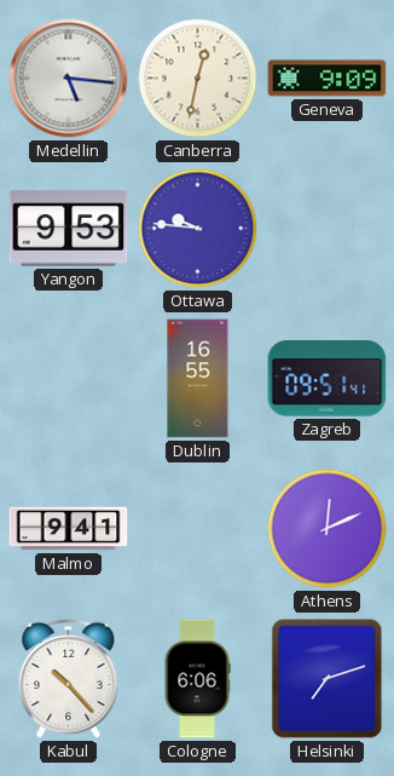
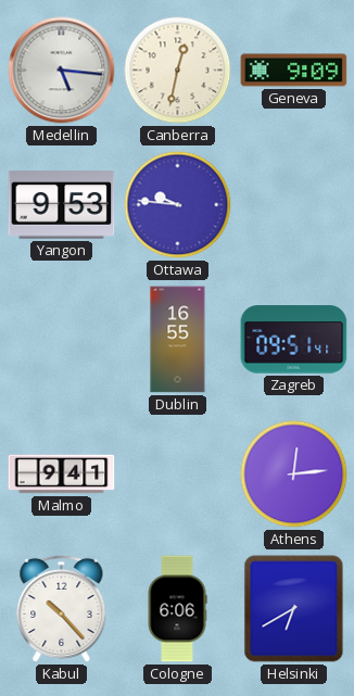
Athens: 12:11 -> 12:14 (294, 474)
Helsinki: 7:12 -> 6:40 (294, 609)
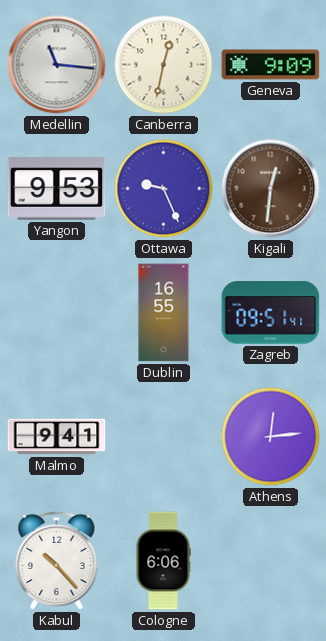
Medellin: 5:16 -> 11:16 (57, 65)
Ottawa: 9:46 -> 9:26 (164, 189)
Kigali: none -> 12:31 (271, 189)
Helsinki: 6:40 -> none (294, 609)
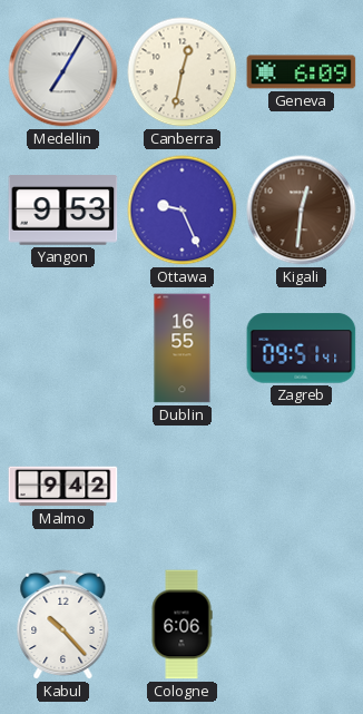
Medellin: 11:16 -> 7:05 (63, 72)
Geneva: 9:09 -> 6:09 (302, 72)
Malmo: 9:41 -> 9:42 (63, 487)
Athens: 12:14 -> none (271, 437)
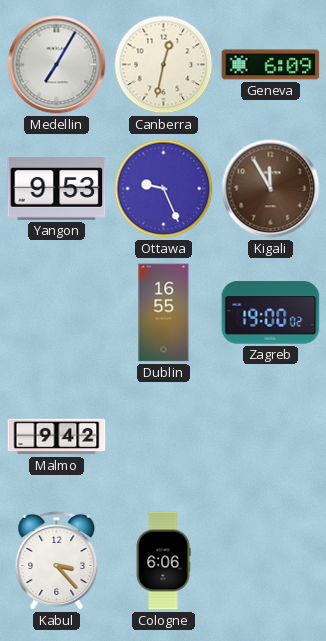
Kigali: 12:31 -> 11:55 (271, 189)
Zagreb: 09:51 -> 19:00 (271, 313)
Kabul: 10:23 -> 3:23 (57, 561)
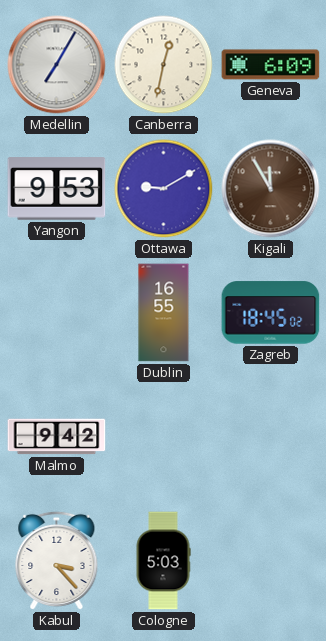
Ottawa: 9:26 -> 9:10 (164, 189)
Zagreb: 19:00 -> 18:45 (271, 313)
Cologne: 6:06 -> 5:03 (163, 561)
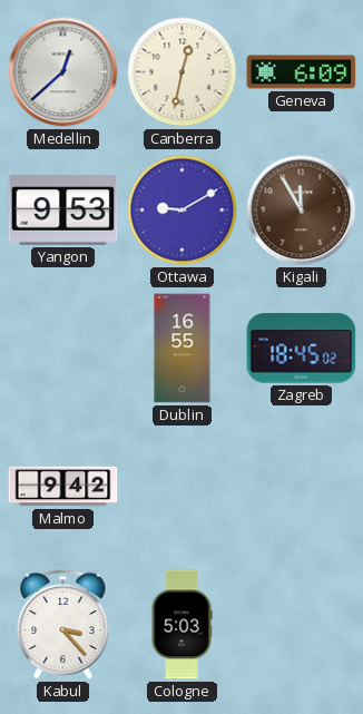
Medellin: 7:05 -> 12:38 (63, 72)
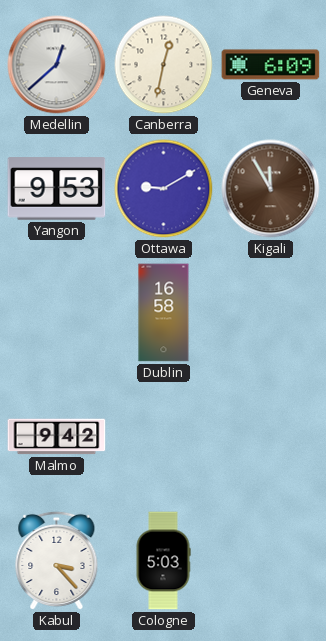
Dublin: 16:55 -> 16:58 (164, 313)
Zagreb: 18:45 -> none (302, 349)
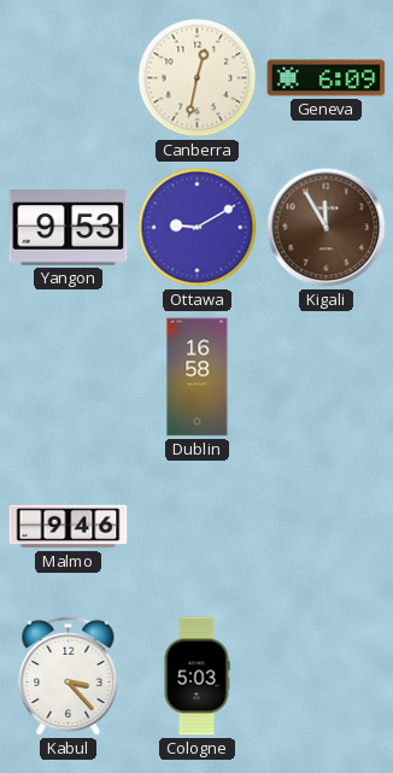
Medellin: 12:38 -> none (57, 65)
Malmo: 9:42 -> 9:46 (69, 527)
